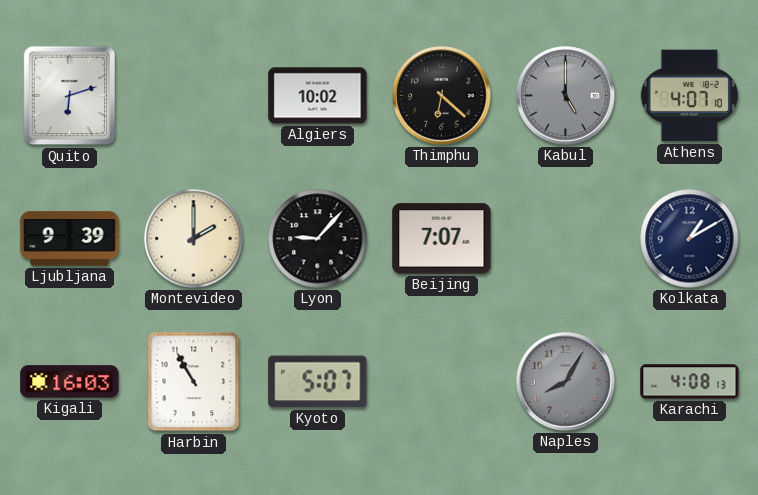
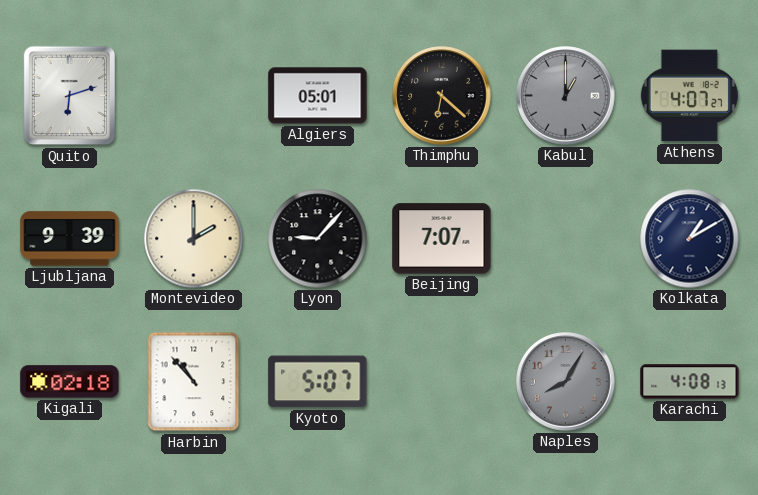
Algiers: 10:02 -> 05:01 (318, 96)
Kabul: 5:00 -> 1:00 (566, 96)
Athens: 4:07:10 -> 4:07:27 (689, 96)
Kigali: 16:03 -> 02:18 (70, 382)
Harbin: 10:55 -> 10:53 (194, 382)
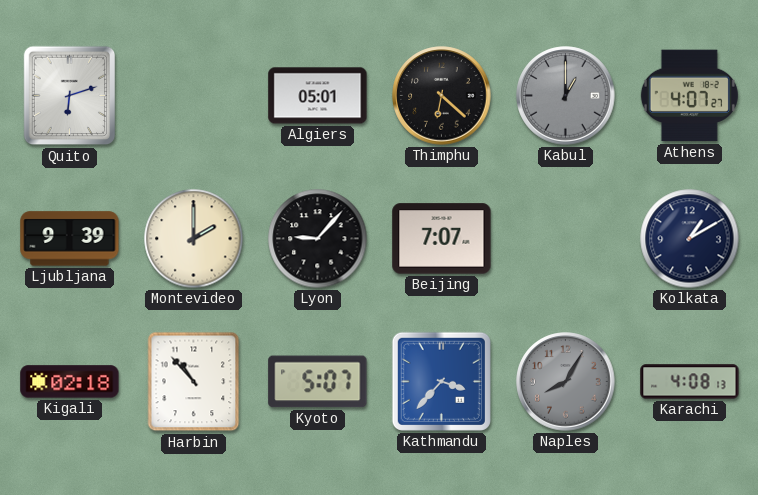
Kathmandu: none -> 3:37 (441, 381)
